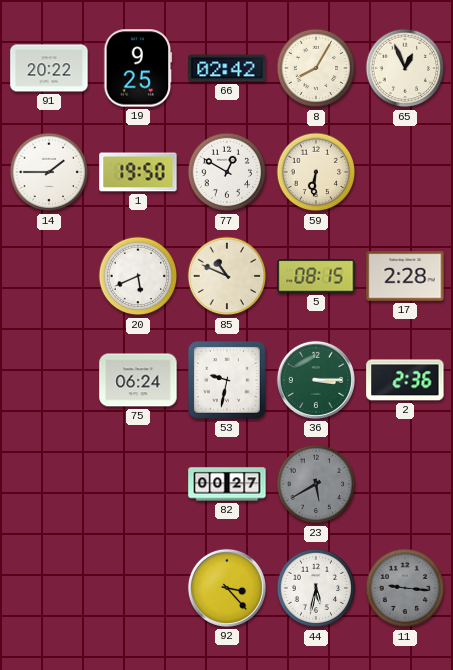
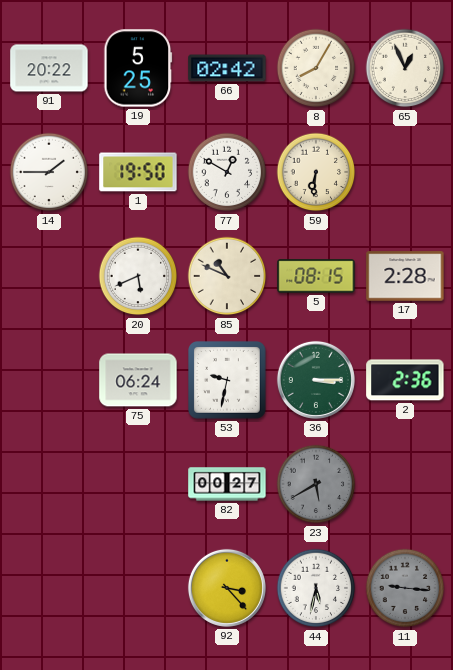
19: 9:25 -> 5:25 (138, 68)
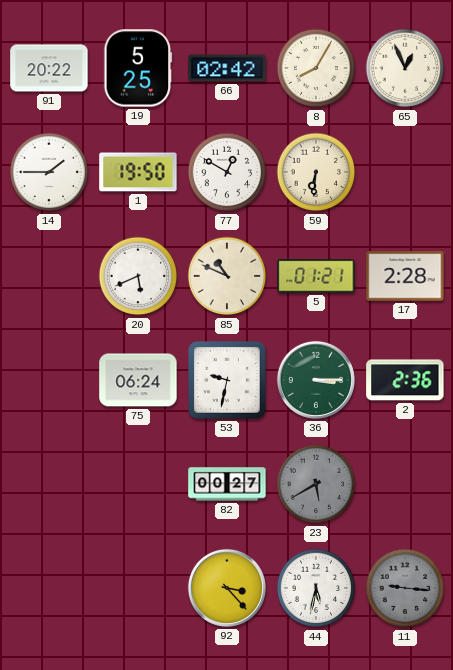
5: 08:15 -> 01:21 (316, 276)
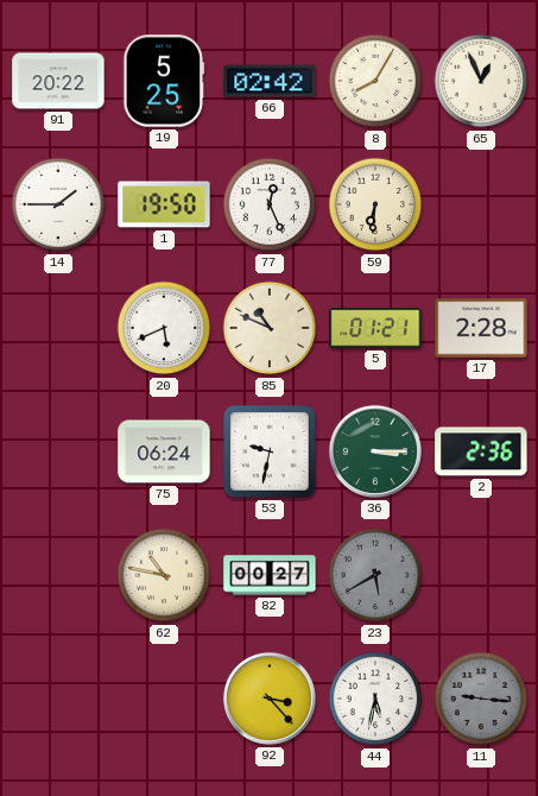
77: 12:50 -> 12:26 (270, 204)
62: none -> 10:47 (164, 575)
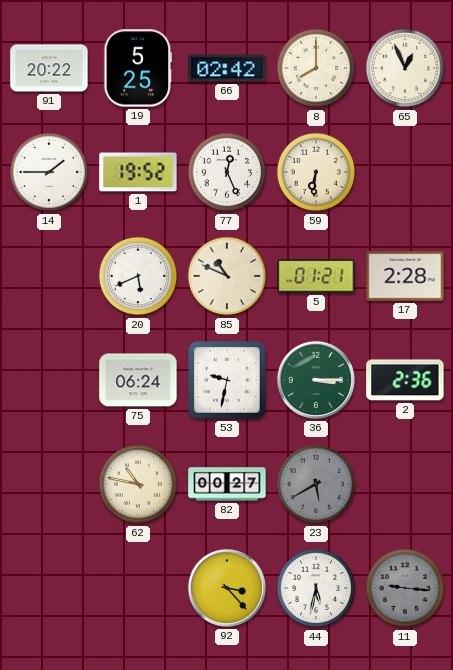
8: 8:05 -> 8:00 (316, 68)
1: 19:50 -> 19:52 (138, 172)
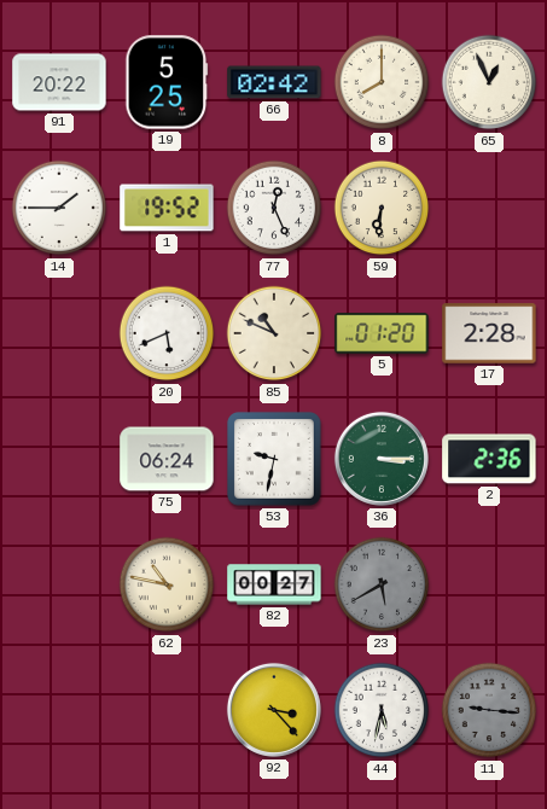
5: 01:21 -> 01:20 (382, 333)
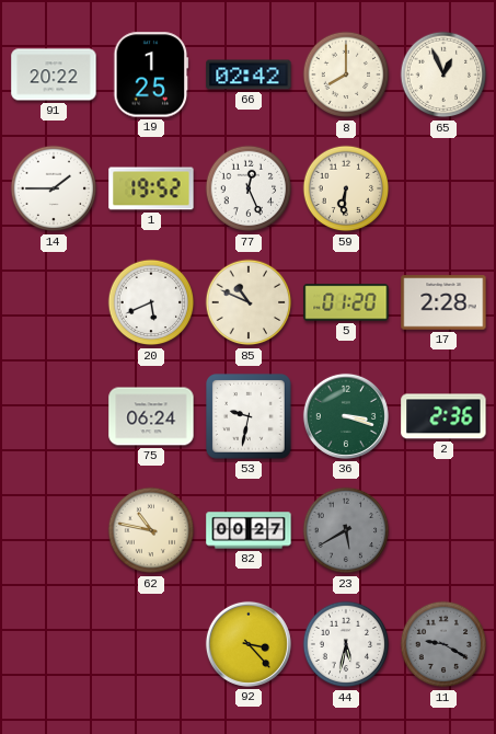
19: 5:25 -> 1:25 (151, 74)
36: 3:15 -> 3:18 (346, 416)
11: 9:16 -> 9:20 (443, 644)
